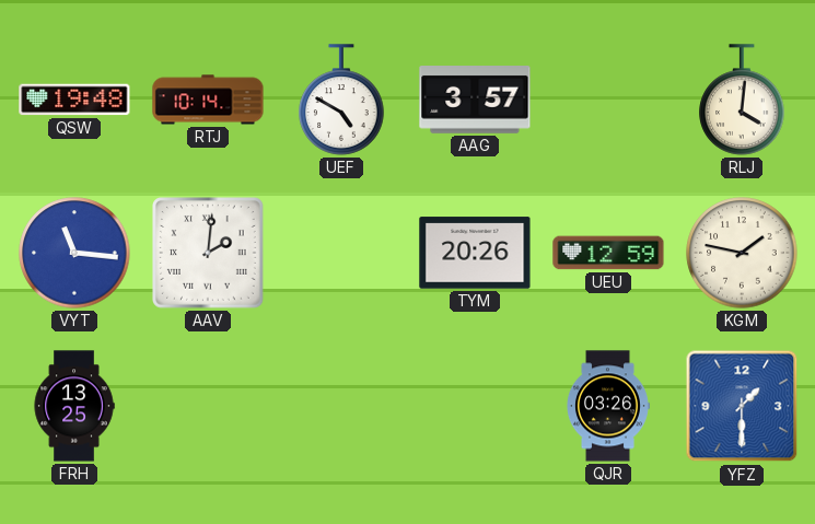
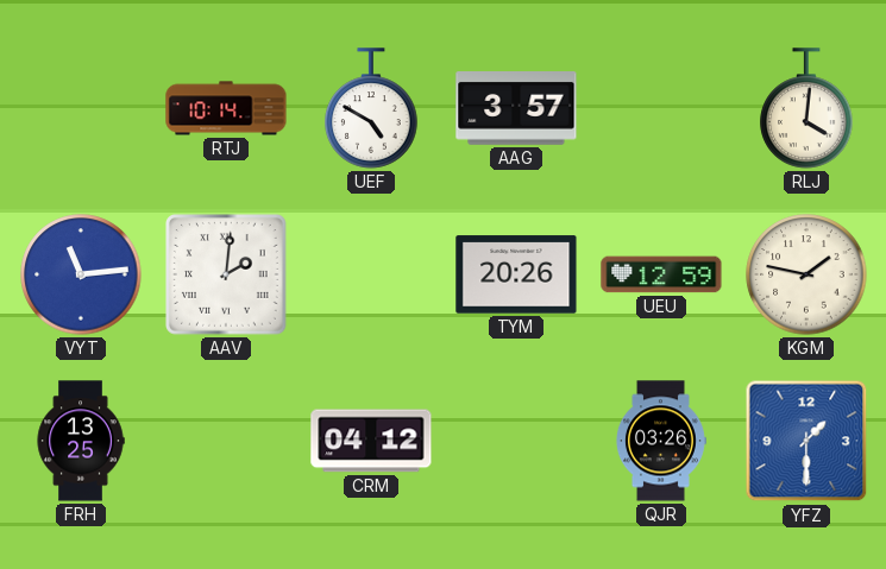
QSW: 19:48 -> none (74, 100)
VYT: 11:16 -> 11:14 (81, 274)
CRM: none -> 04:12 (371, 441)
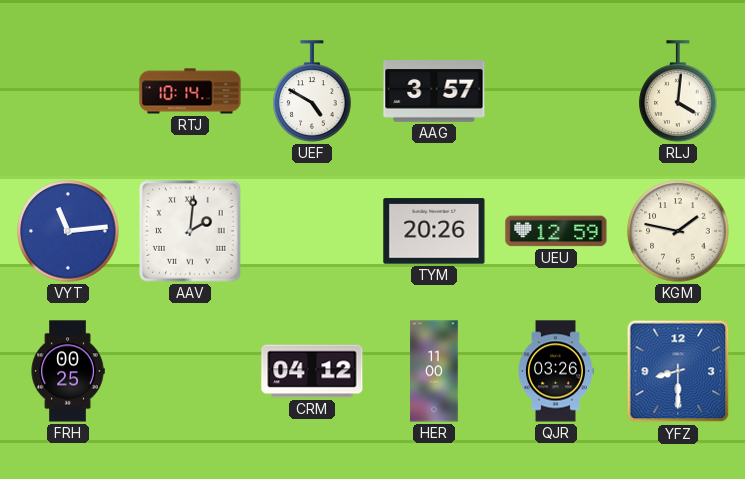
FRH: 13:25 -> 00:25 (68, 371)
HER: none -> 11:00 (434, 371)
YFZ: 1:30 -> 8:30 (678, 371)
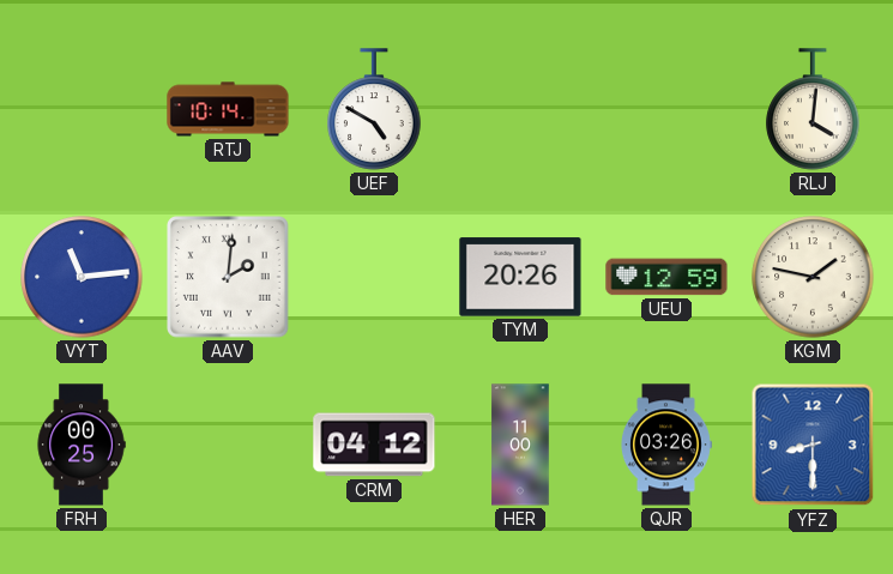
AAG: 3:57 -> none (434, 92)
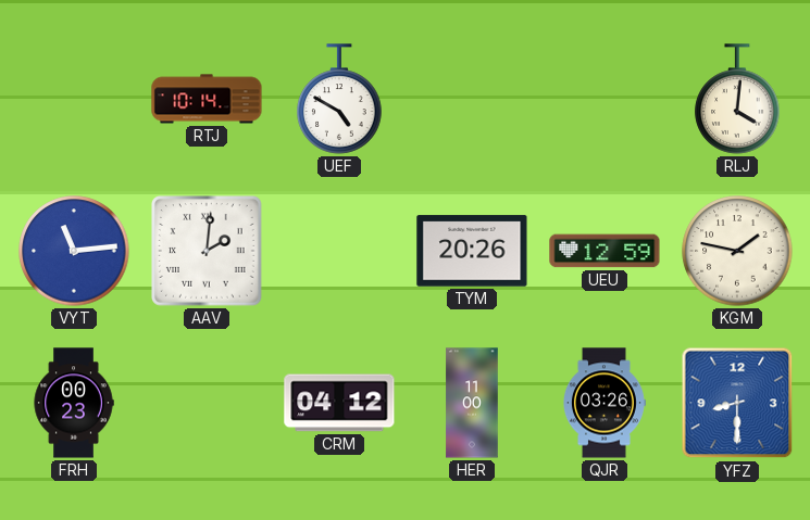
FRH: 00:25 -> 00:23 (74, 403)
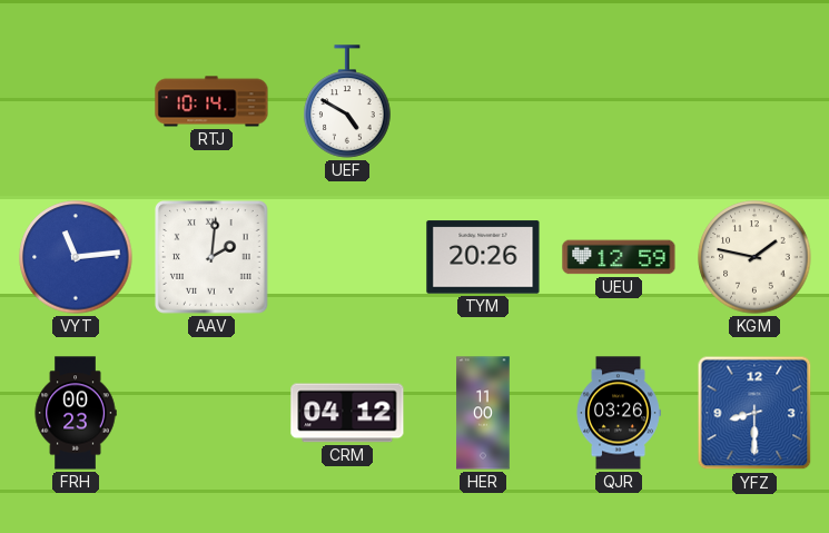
RLJ: 4:01 -> none (737, 99)
